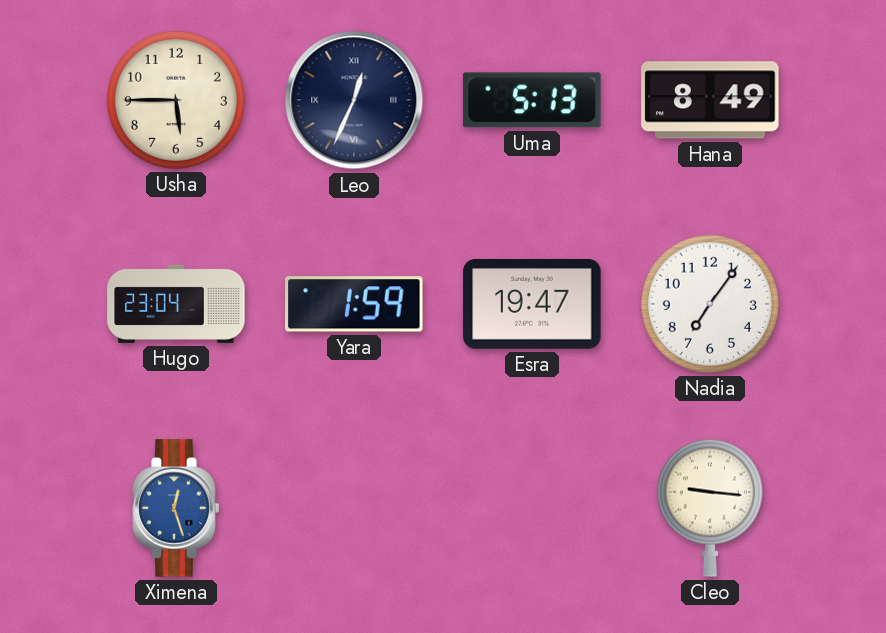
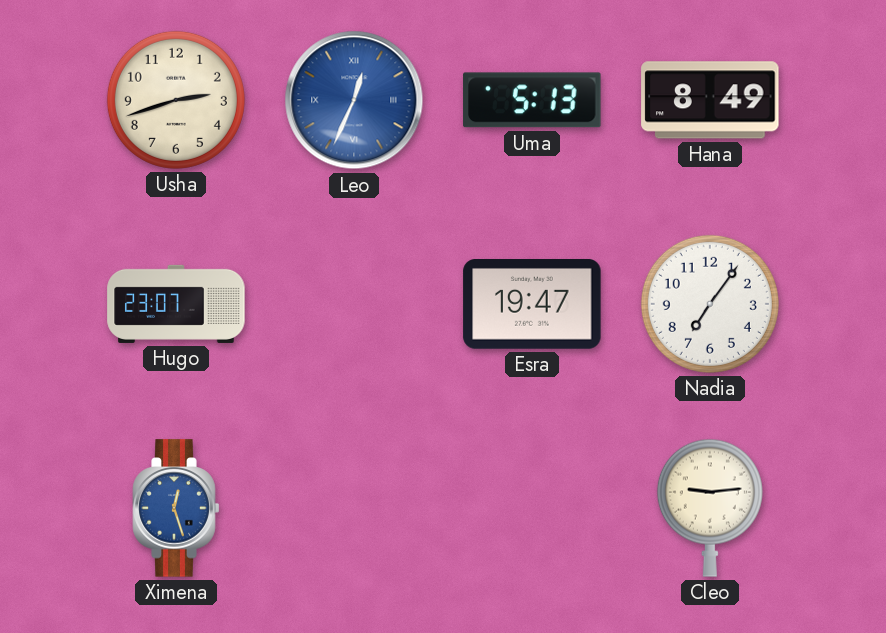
Usha: 5:45 -> 2:42 (176, 100)
Leo dial: navy -> blue (354, 100)
Hugo: 23:04 -> 23:07 (176, 304)
Yara: 1:59 -> none (354, 304)
Cleo: 9:16 -> 9:14 (710, 508)
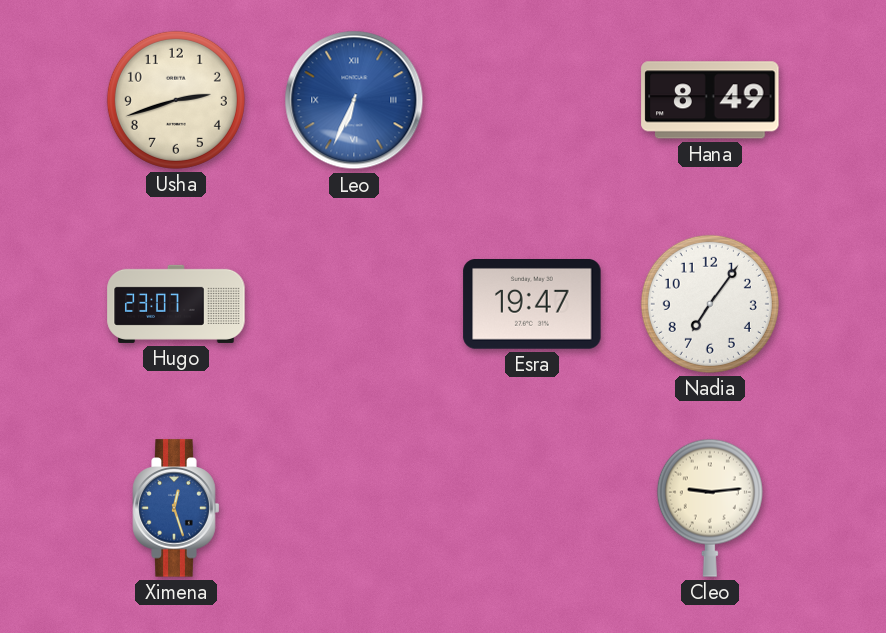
Leo: 12:34 -> 6:34 (354, 100)
Uma: 5:13 -> none (532, 100)
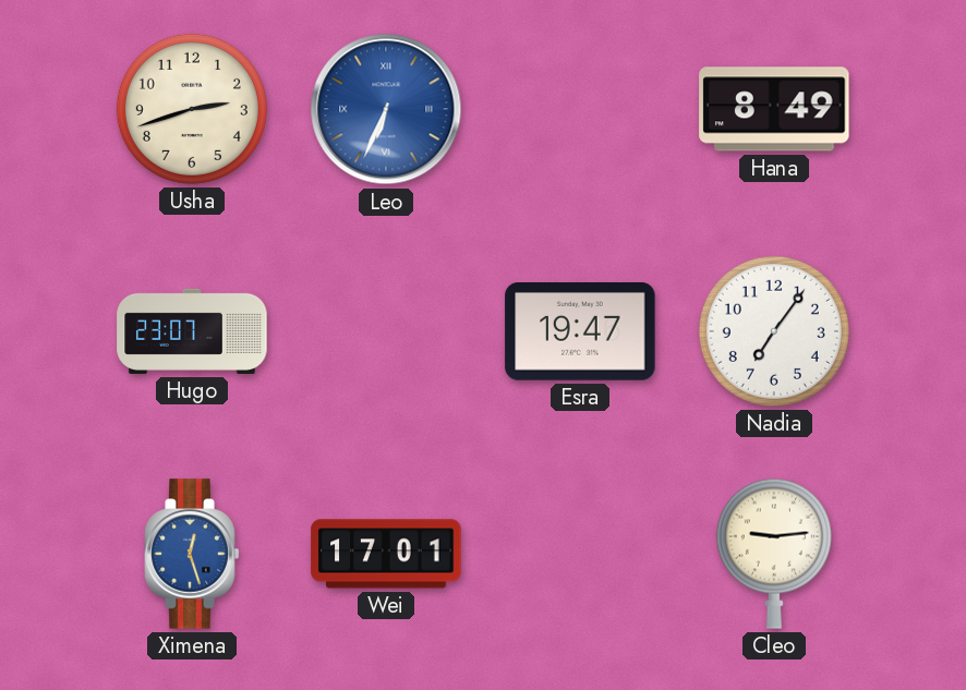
Wei: none -> 17:01 (386, 554)
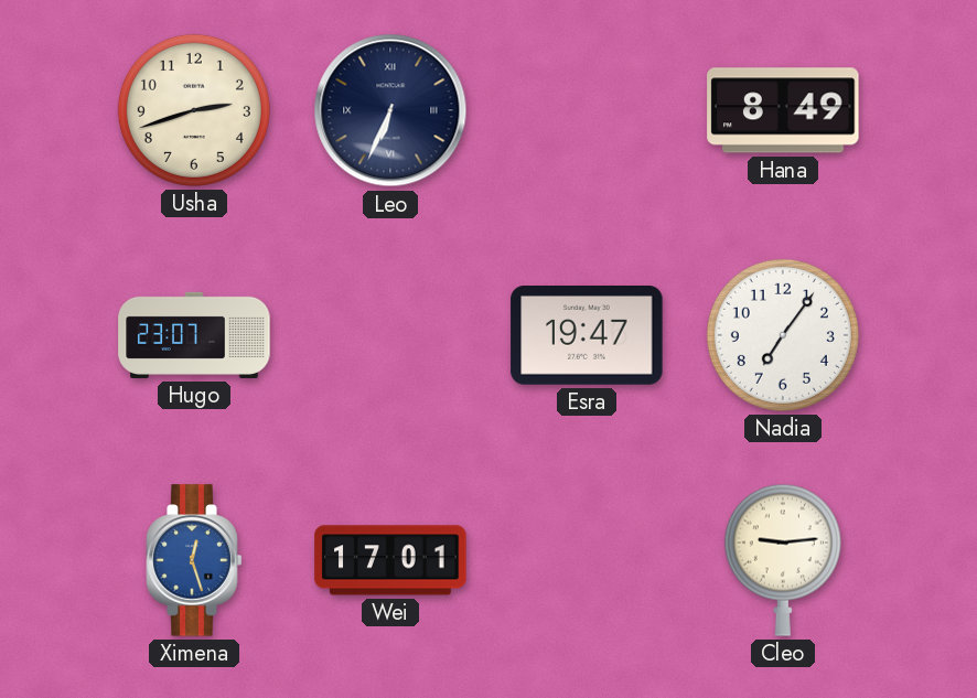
Leo dial: blue -> navy (390, 110)
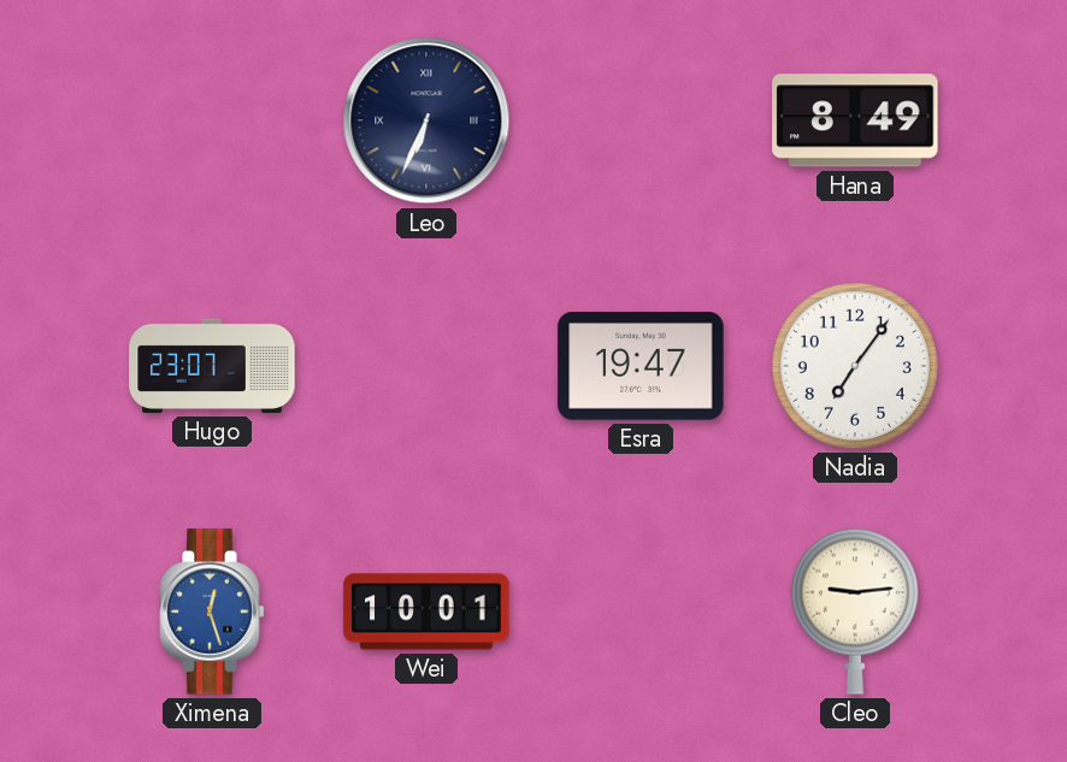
Usha: 2:42 -> none (194, 110)
Wei: 17:01 -> 10:01 (426, 612)
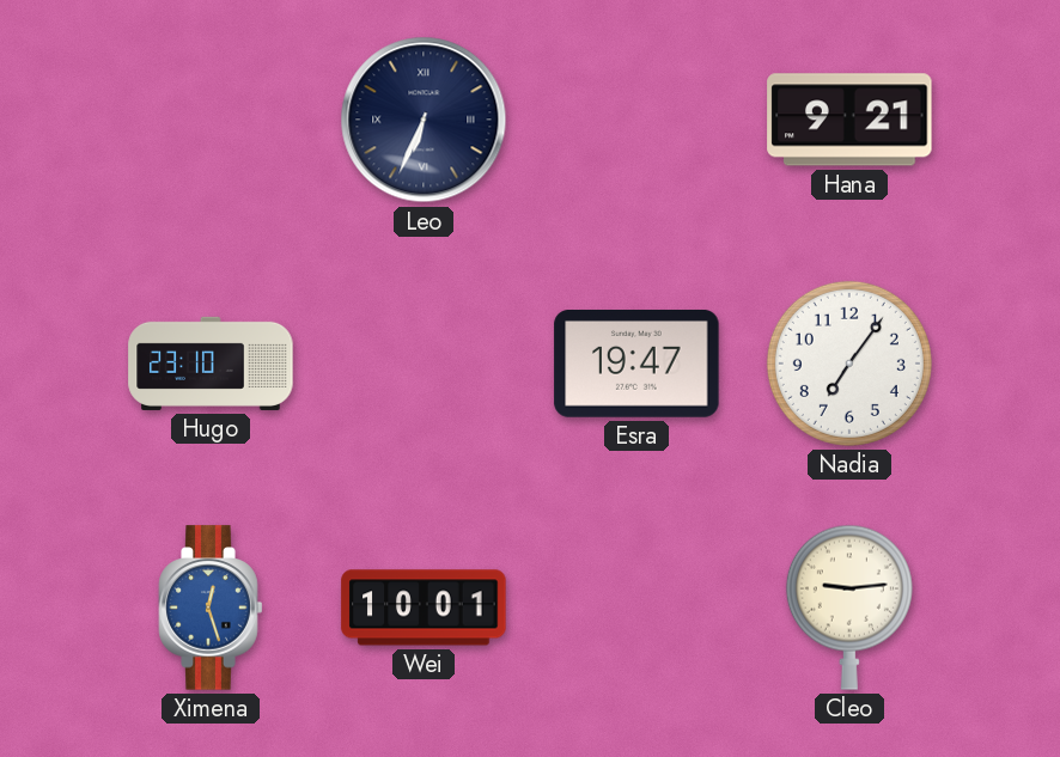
Hana: 8:49 -> 9:21 (849, 120)
Hugo: 23:07 -> 23:10 (211, 364)
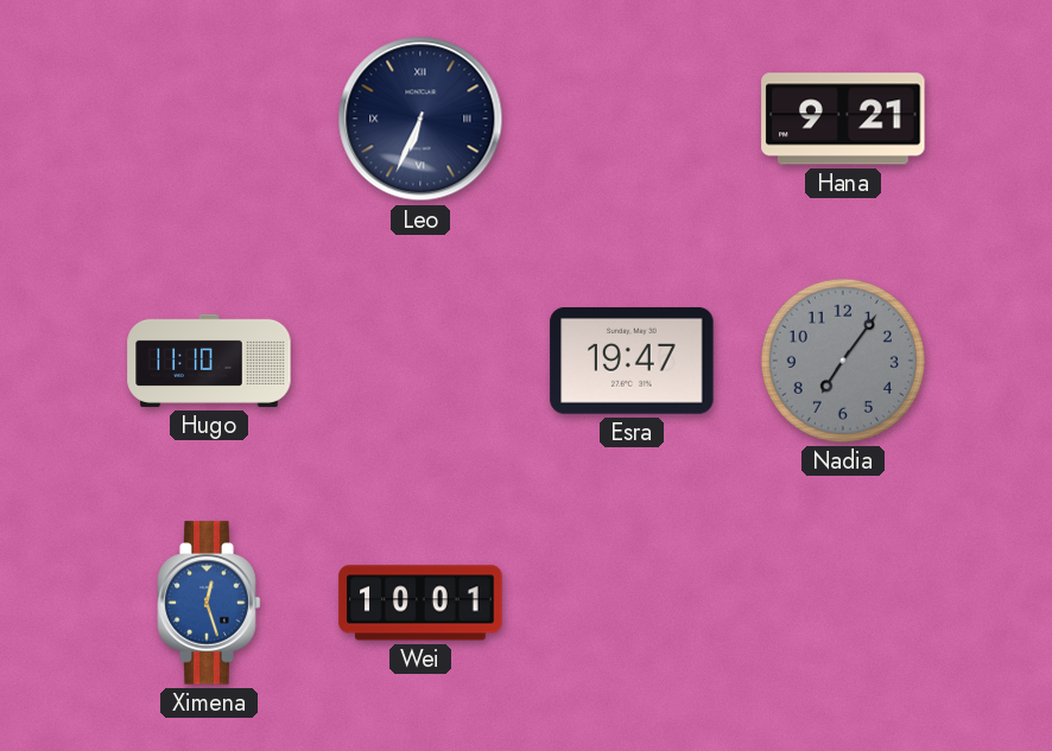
Hugo: 23:10 -> 11:10 (209, 361)
Nadia dial: white -> grey (843, 361)
Cleo: 9:14 -> none (849, 608)
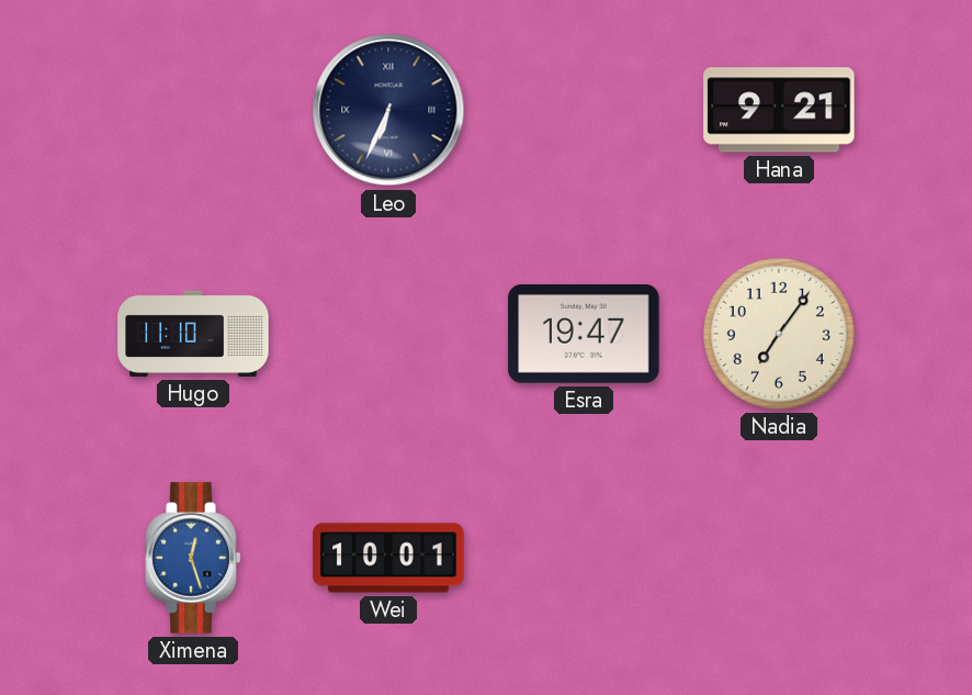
Nadia dial: grey -> cream (779, 334)
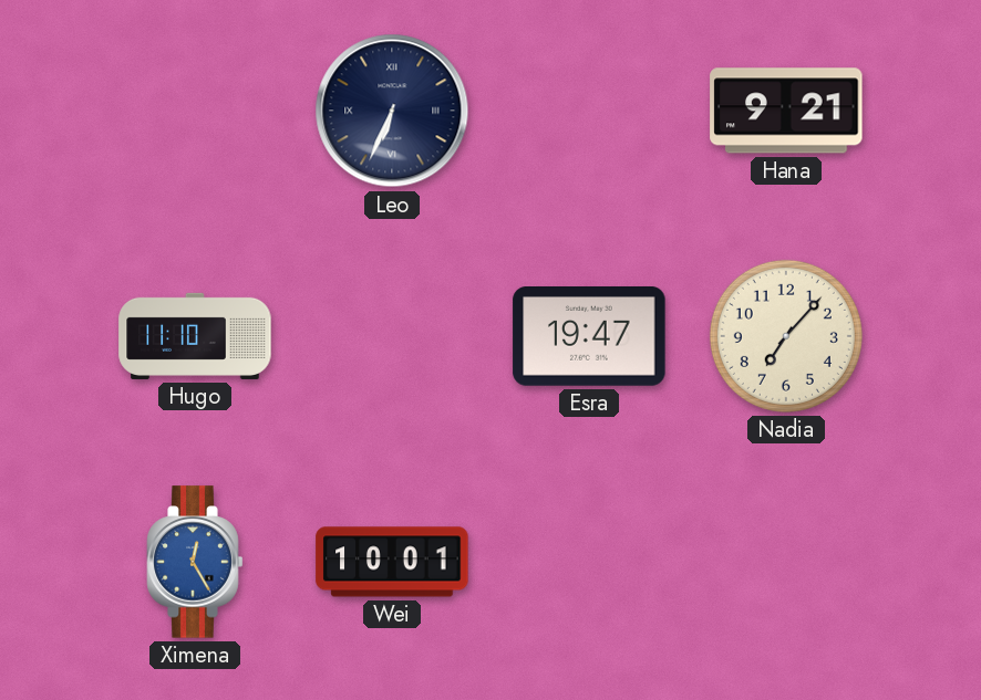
Nadia: 7:06 -> 7:07 (786, 336)
Ximena: 12:27 -> 12:25 (195, 562)
